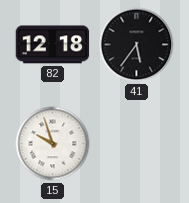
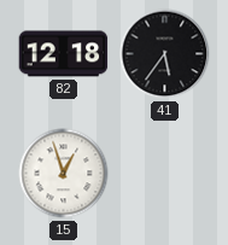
15: 9:57 -> 12:57 (64, 174)
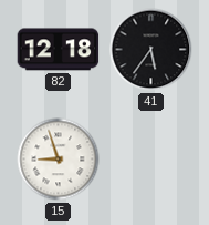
15: 12:57 -> 8:57 (59, 160)
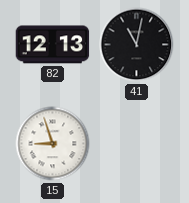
82: 12:18 -> 12:13 (53, 45)
41: 5:36 -> 11:02 (137, 45)
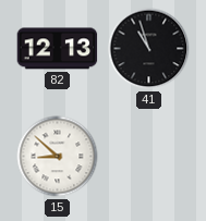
41: 11:02 -> 10:57 (149, 49)
15: 8:57 -> 8:52 (58, 157)
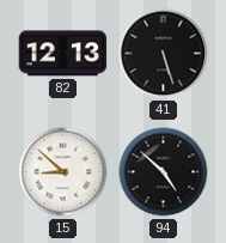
41: 10:57 -> 5:27 (164, 54)
94: none -> 4:52 (164, 172)
